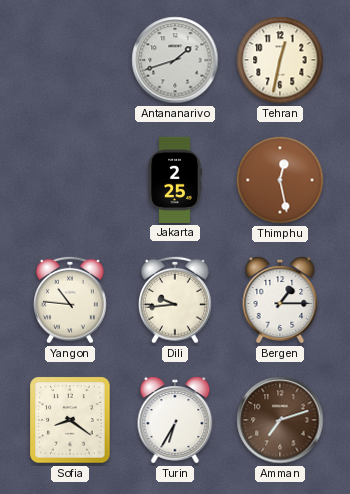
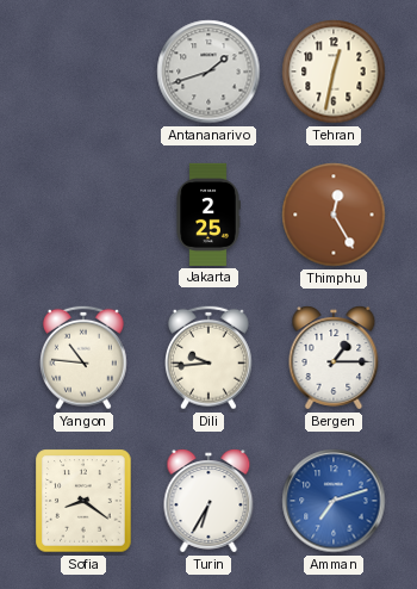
Thimphu: 12:28 -> 12:25 (334, 215)
Amman dial: brown -> blue (334, 501)
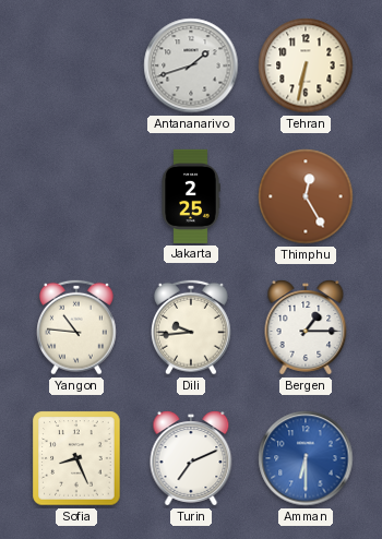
Tehran: 12:32 -> 6:32 (306, 65)
Sofia: 8:21 -> 8:26 (76, 458)
Turin: 6:35 -> 7:11 (191, 458)
Amman: 7:12 -> 6:30 (306, 458)
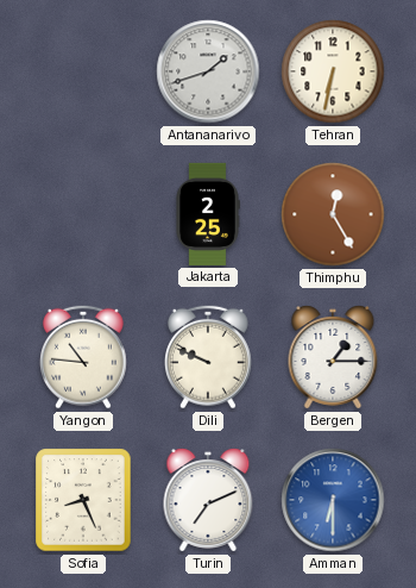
Dili: 9:44 -> 9:49 (209, 357)
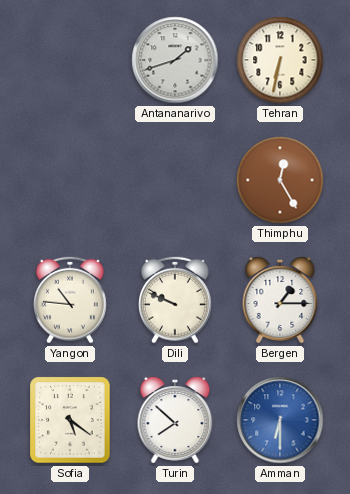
Jakarta: 2:25 -> none (208, 214)
Sofia: 8:26 -> 5:21 (70, 420)
Turin: 7:11 -> 7:52 (175, 420)
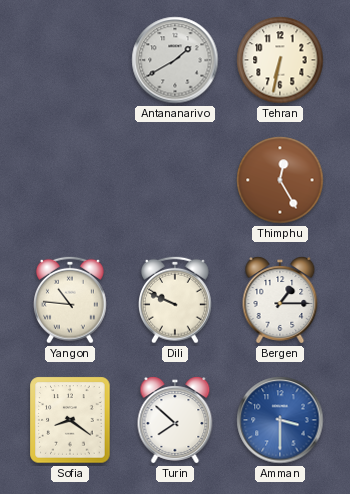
Antananarivo: 1:42 -> 1:40 (175, 60)
Sofia: 5:21 -> 8:21 (70, 420)
Amman: 6:30 -> 3:30 (280, 420)
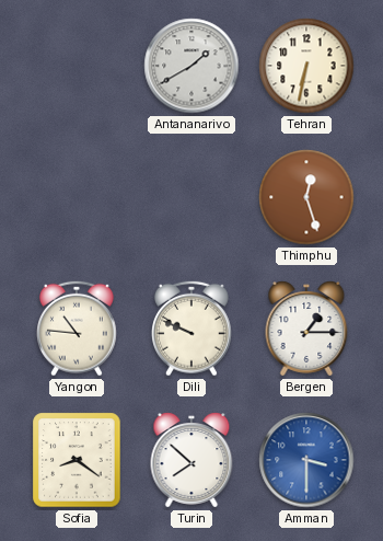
Thimphu: 12:25 -> 12:27 (306, 197)
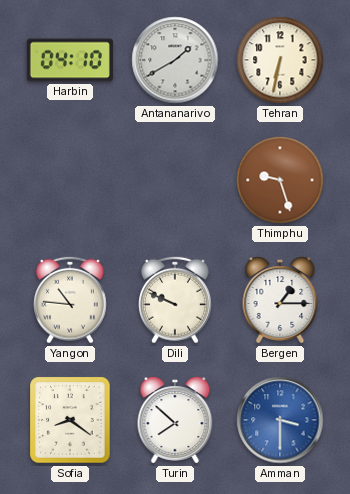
Harbin: none -> 04:10 (70, 60)
Thimphu: 12:27 -> 9:27 (280, 180)
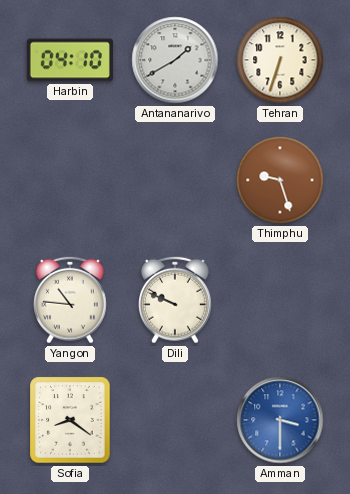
Tehran: 6:32 -> 6:33 (280, 60)
Bergen: 1:15 -> none (280, 300)
Turin: 7:52 -> none (175, 420)
